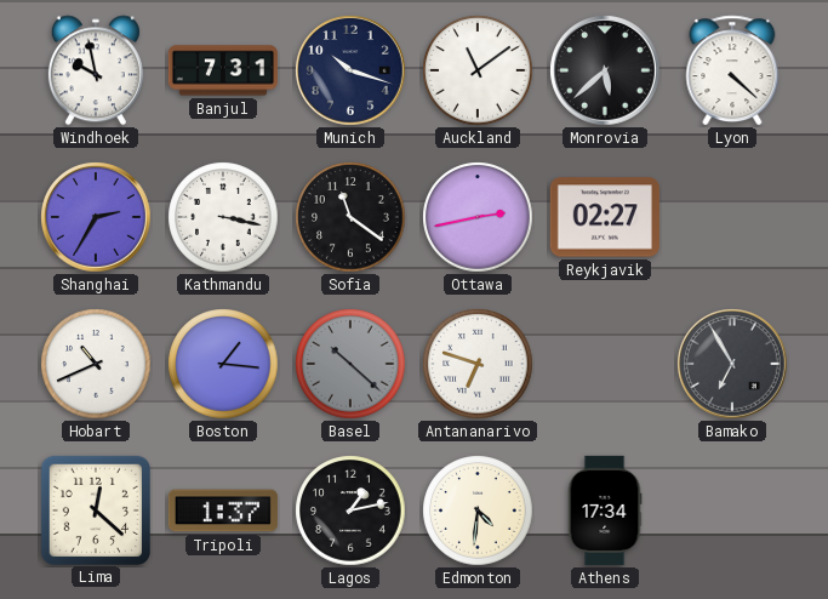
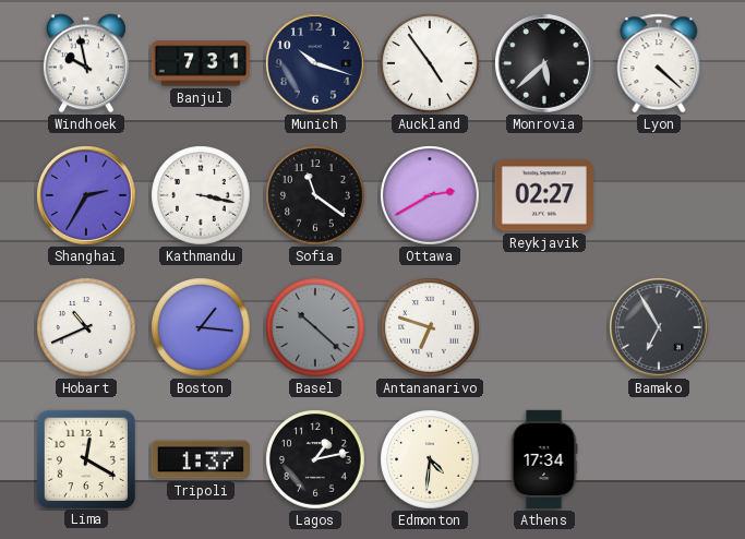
Auckland: 11:09 -> 4:54 (430, 63)
Ottawa: 2:43 -> 2:40 (430, 195)
Lima: 12:22 -> 12:20 (85, 458)
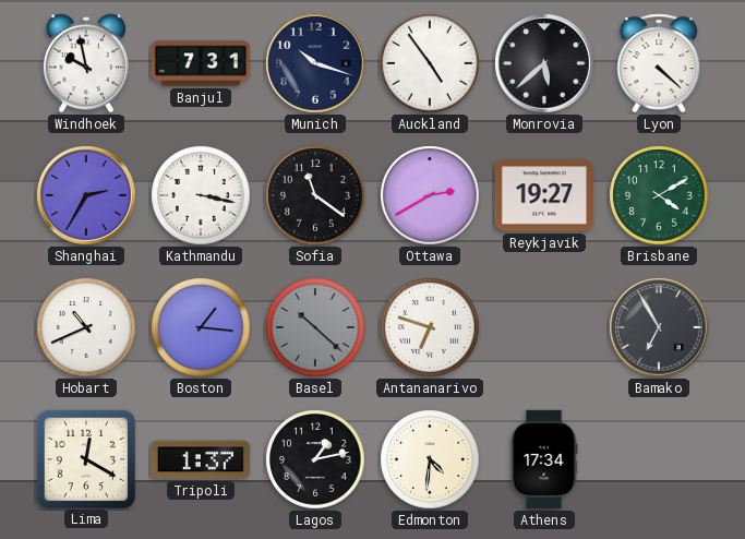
Reykjavik: 02:27 -> 19:27 (544, 195)
Brisbane: none -> 4:10 (659, 195)
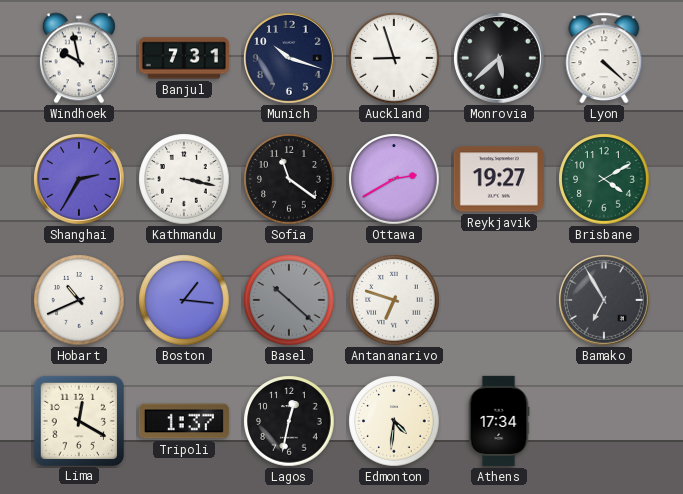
Auckland: 4:54 -> 8:57 (394, 58)
Lagos: 1:13 -> 12:32 (289, 421)
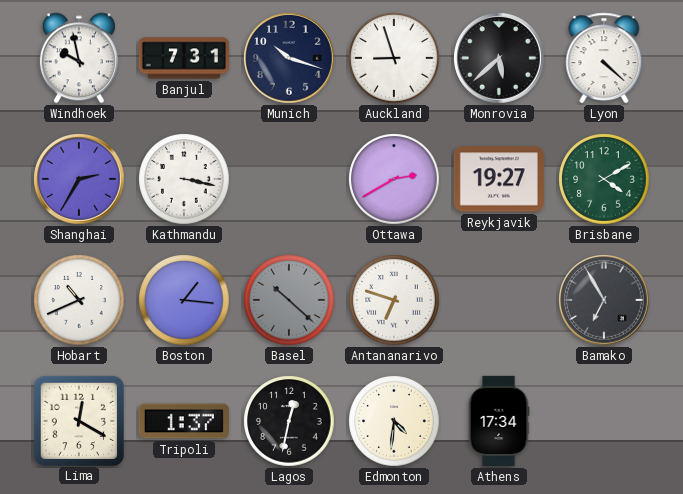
Sofia: 11:21 -> none (289, 179)
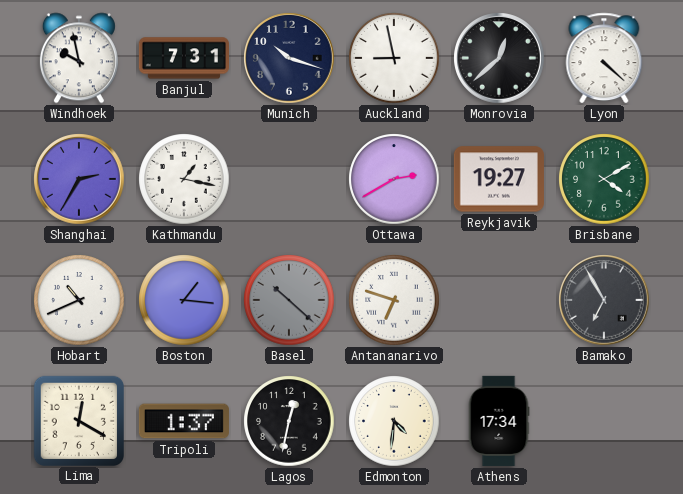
Auckland: 8:57 -> 8:58 (394, 58)
Monrovia: 5:38 -> 12:38 (499, 58)
Kathmandu: 3:17 -> 1:17 (184, 179)
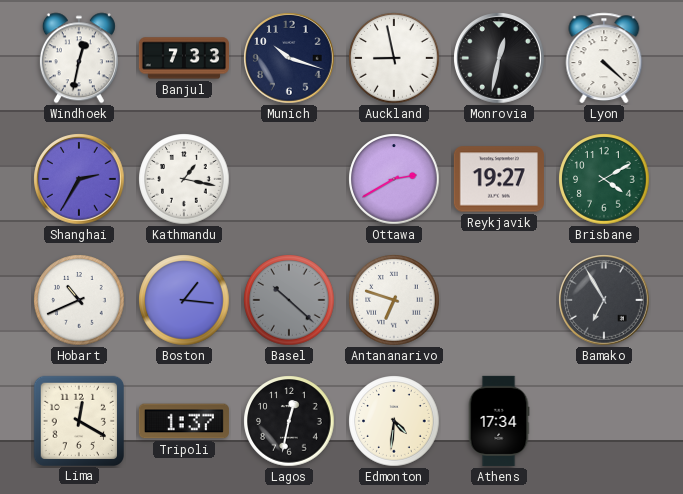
Windhoek: 9:58 -> 12:32 (79, 58)
Banjul: 7:31 -> 7:33 (184, 58)
Monrovia: 12:38 -> 12:32 (499, 58)
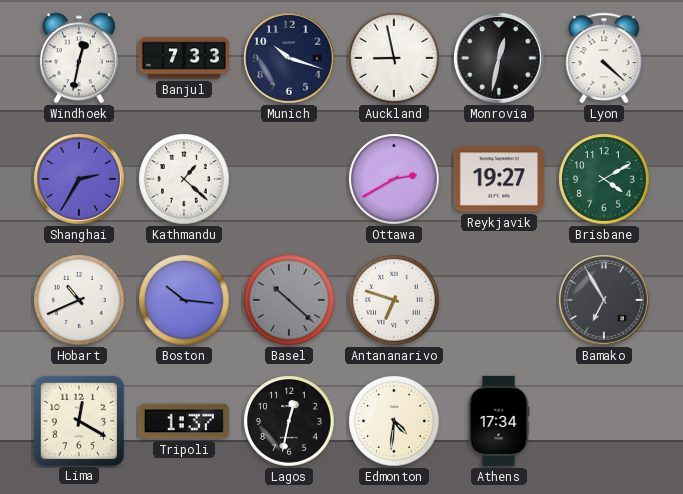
Kathmandu: 1:17 -> 1:22 (184, 179)
Boston: 1:16 -> 10:16 (184, 300)
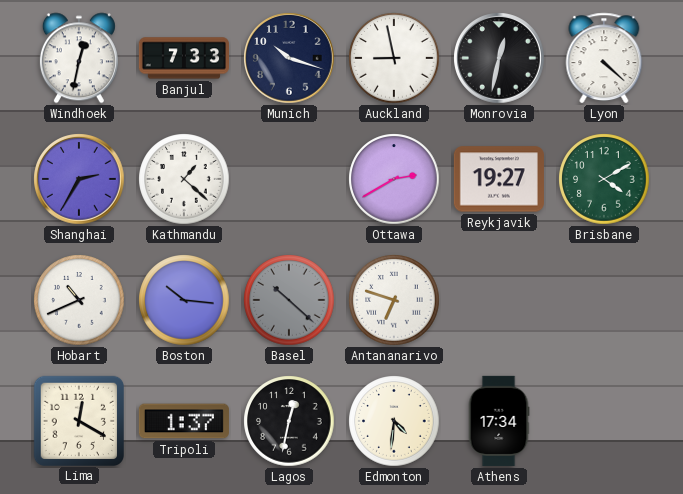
Bamako: 6:55 -> none (604, 300)
